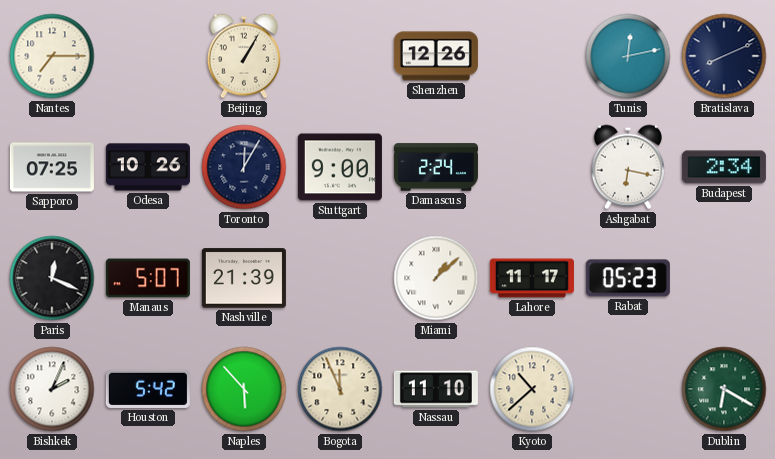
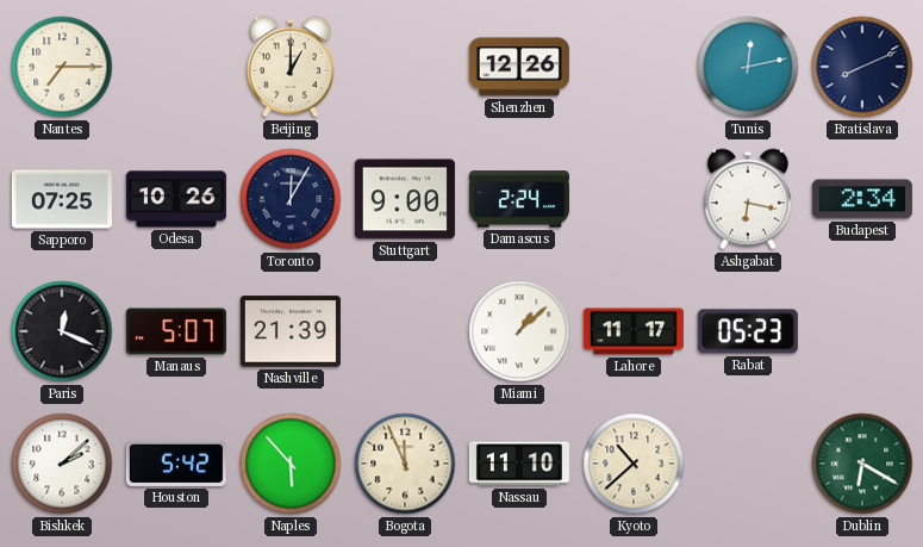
Beijing: 1:05 -> 1:00 (291, 67)
Bishkek: 2:04 -> 2:08 (62, 464)
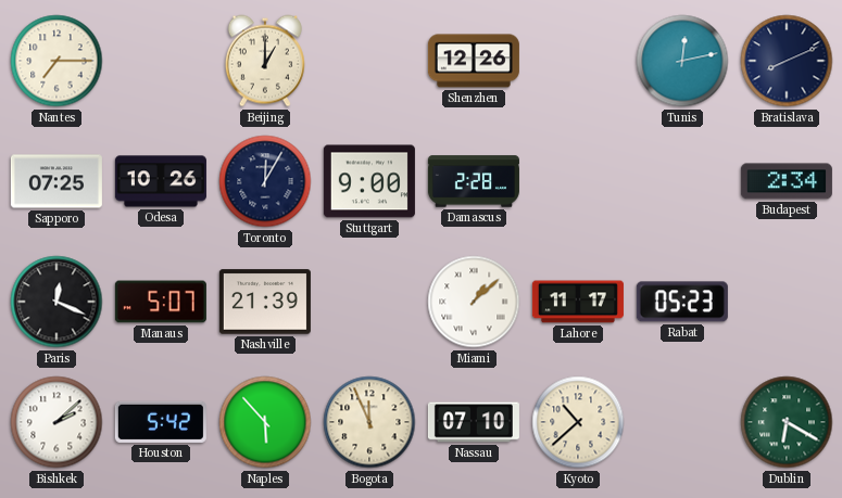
Damascus: 2:24 -> 2:28 (474, 181)
Ashgabat: 6:17 -> none (748, 199)
Nassau: 11:10 -> 07:10 (474, 422)
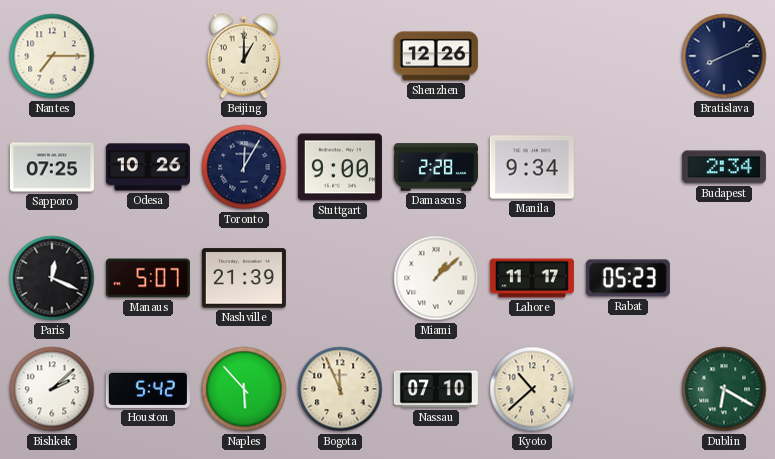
Tunis: 12:13 -> none (682, 61)
Manila: none -> 9:34 (532, 167)
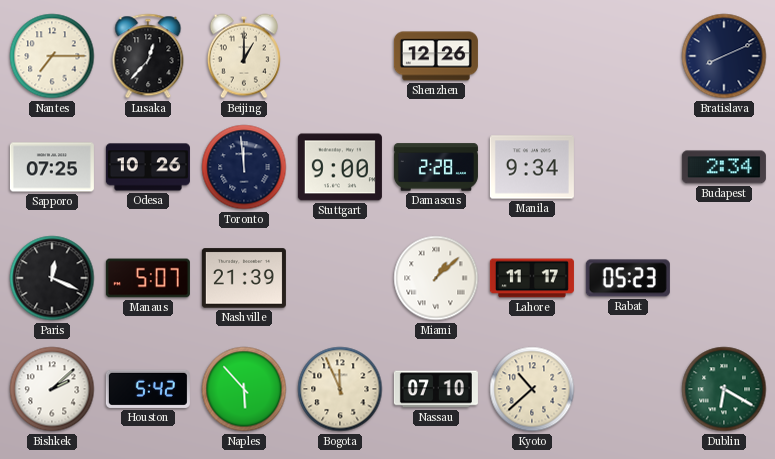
Lusaka: none -> 12:37 (148, 56)
Toronto: 12:05 -> 11:59 (244, 167)
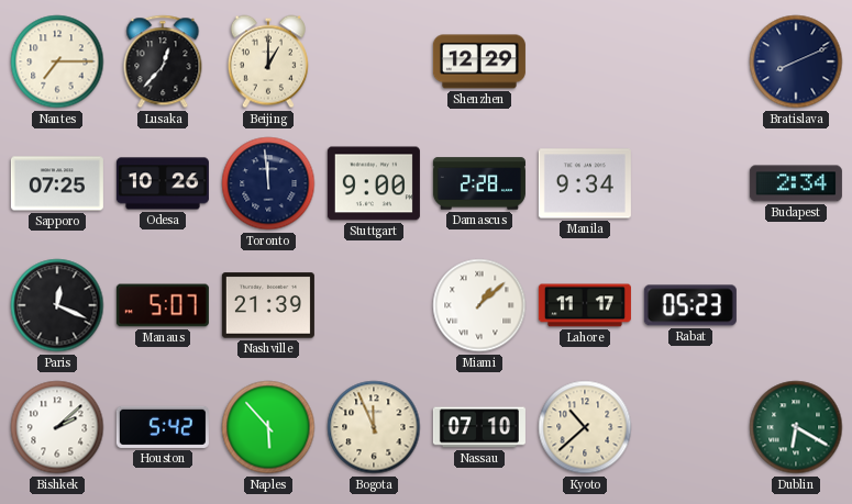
Shenzhen: 12:26 -> 12:29 (479, 61)
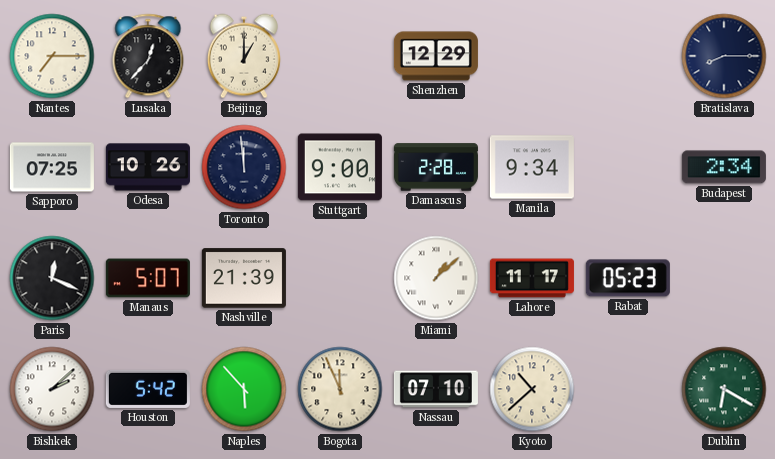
Bratislava: 8:11 -> 8:15 (724, 56)
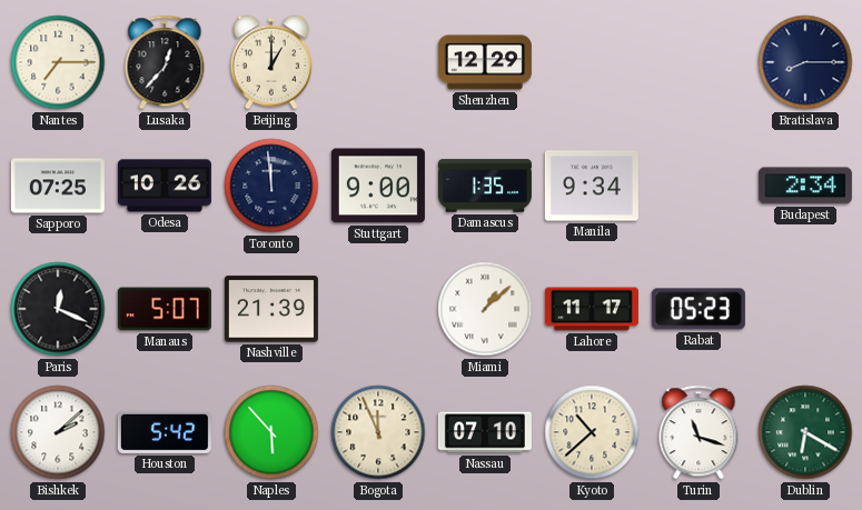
Damascus: 2:28 -> 1:35 (485, 186)
Turin: none -> 11:18 (698, 432)
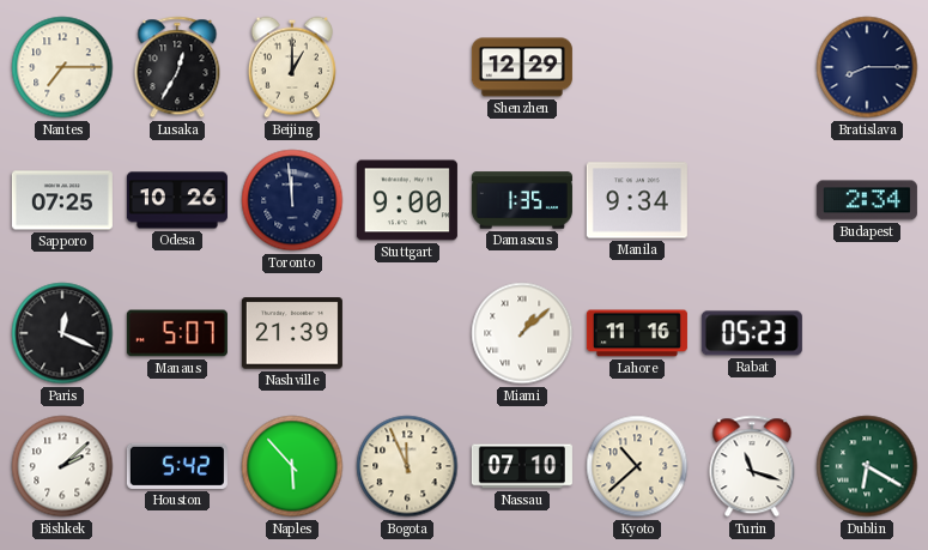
Lusaka: 12:37 -> 12:35 (177, 67)
Lahore: 11:17 -> 11:16 (637, 333)
